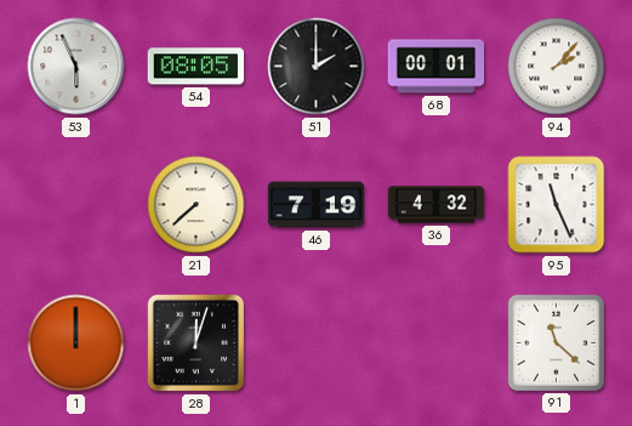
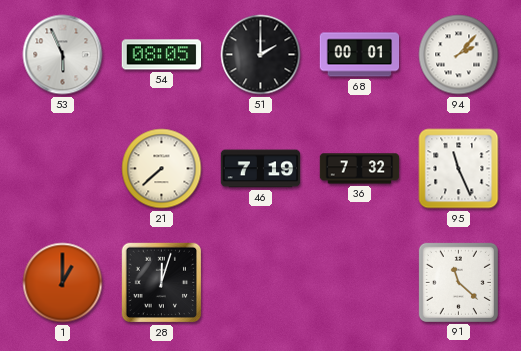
36: 4:32 -> 7:32 (360, 169)
1: 12:00 -> 1:00 (63, 283)
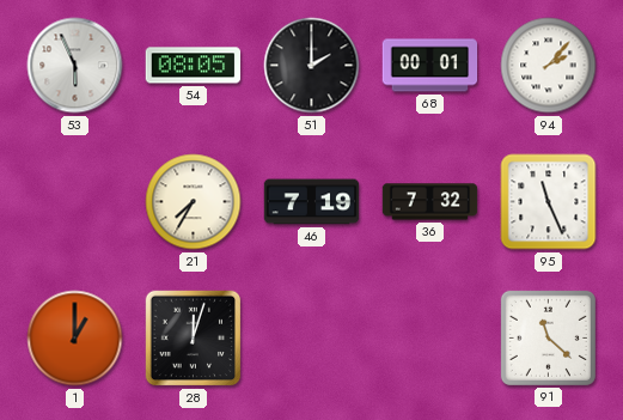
21: 7:38 -> 7:35 (194, 202)
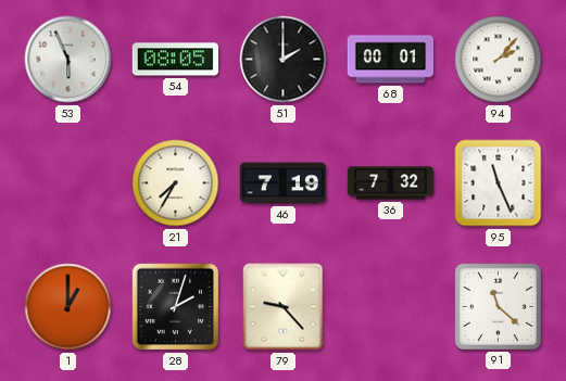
28: 12:03 -> 2:03 (176, 307)
79: none -> 9:23 (284, 307)
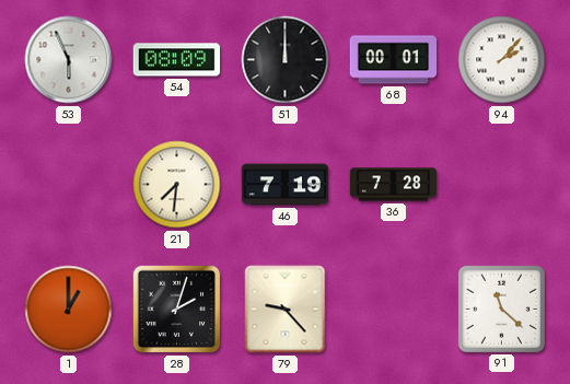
54: 08:05 -> 08:09 (177, 60)
51: 2:00 -> 12:00 (286, 60)
21: 7:35 -> 7:31 (177, 185)
36: 7:32 -> 7:28 (394, 185)
95: 11:26 -> none (499, 183)
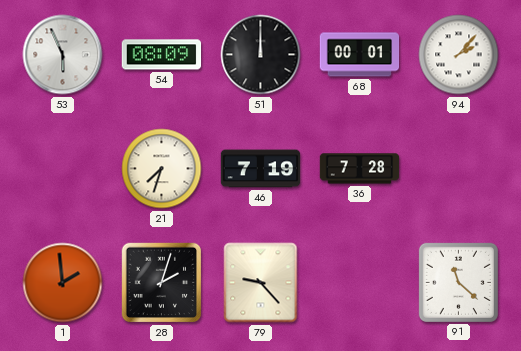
21: 7:31 -> 7:33 (162, 169)
1: 1:00 -> 1:59 (63, 283)
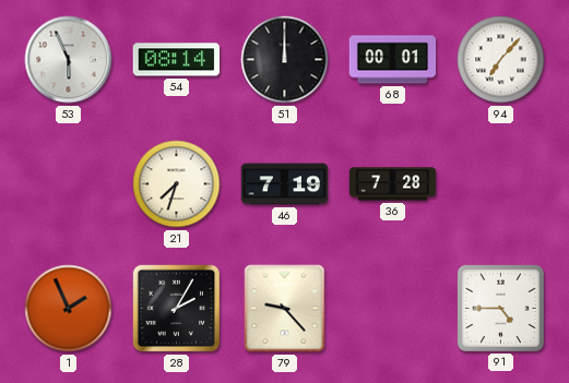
54: 08:09 -> 08:14 (177, 60)
94: 2:07 -> 7:07 (501, 60)
1: 1:59 -> 1:56 (69, 309)
28: 2:03 -> 2:05 (177, 309)
91: 11:22 -> 4:45 (500, 308)
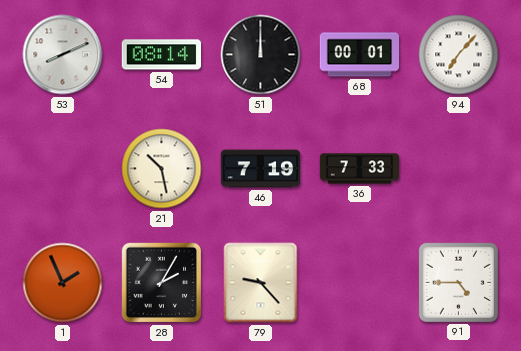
53: 5:56 -> 8:11 (63, 55)
21: 7:33 -> 10:28 (162, 169)
36: 7:28 -> 7:33 (360, 169)
